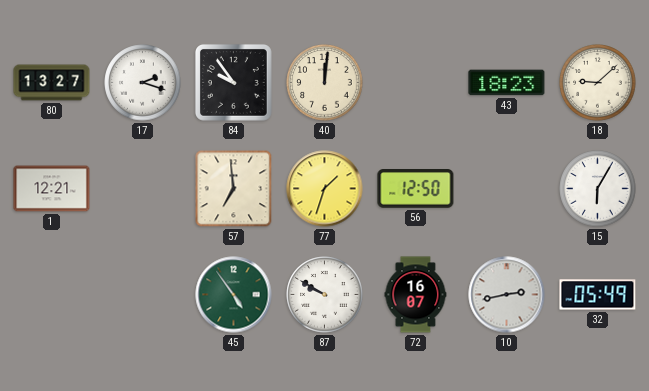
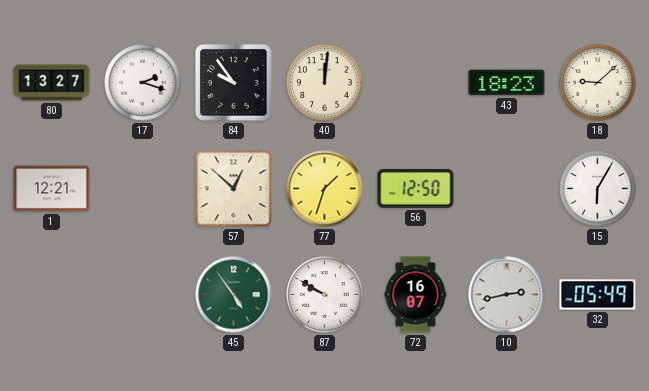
57: 6:59 -> 12:52 (234, 189)
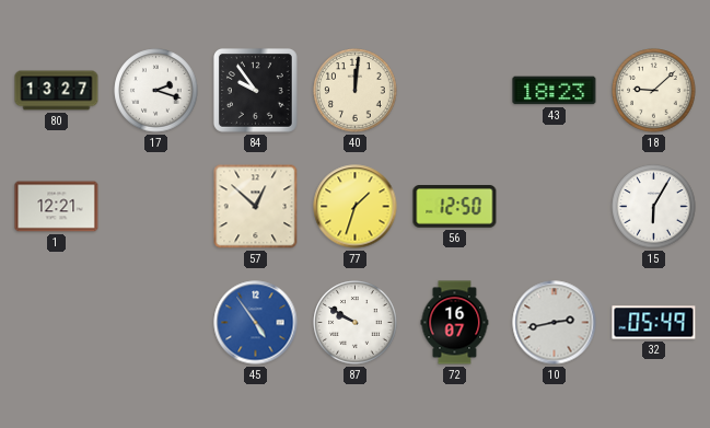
45 dial: green -> blue (256, 323)
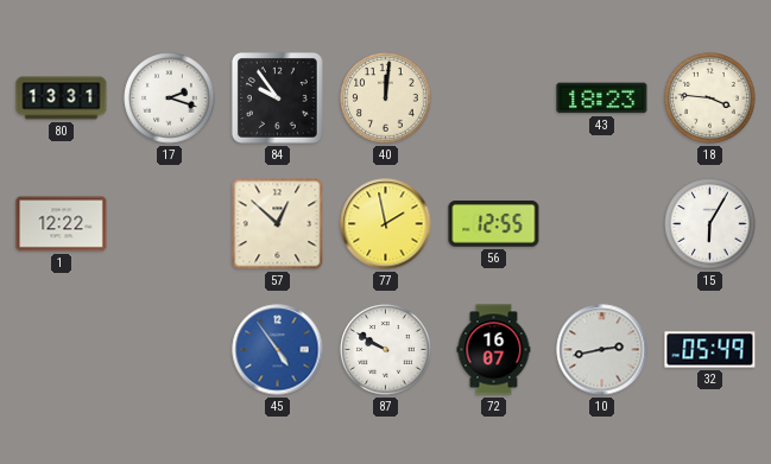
80: 13:27 -> 13:31 (62, 98)
18: 9:08 -> 3:46 (710, 98)
1: 12:21 -> 12:22 (62, 224)
77: 1:33 -> 1:58 (386, 224)
56: 12:50 -> 12:55 (494, 224)
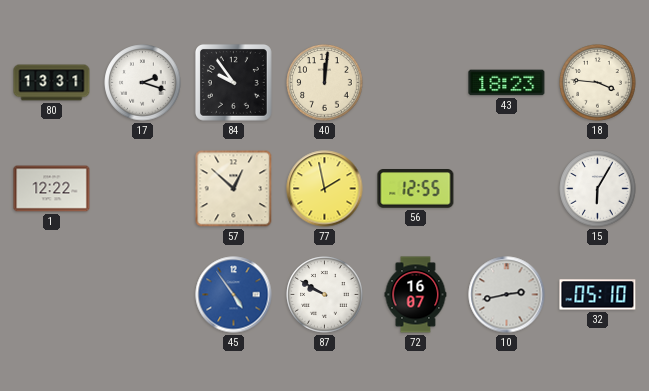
32: 05:49 -> 05:10 (598, 295)
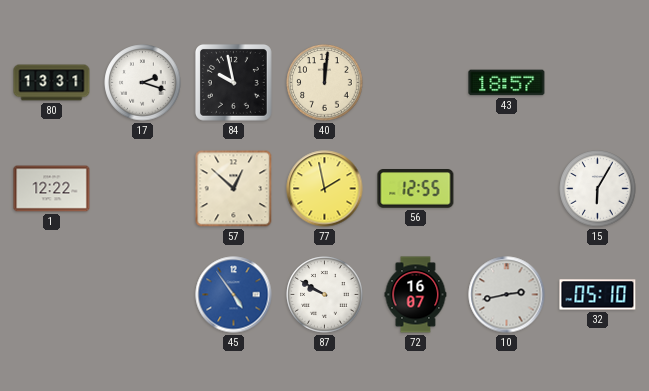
84: 9:54 -> 9:58 (233, 82)
43: 18:23 -> 18:57 (507, 83)
18: 3:46 -> none (598, 83)
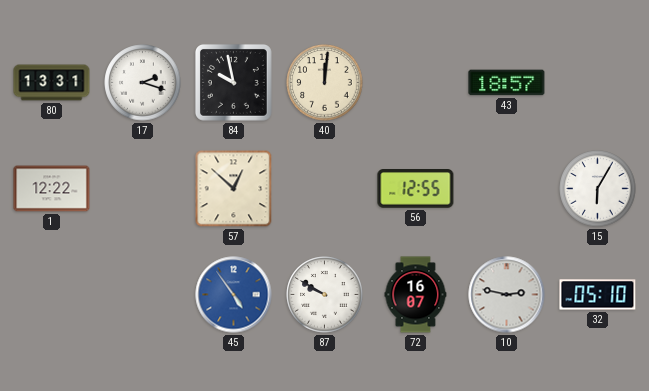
77: 1:58 -> none (325, 189)
10: 2:43 -> 2:47 (507, 295)
